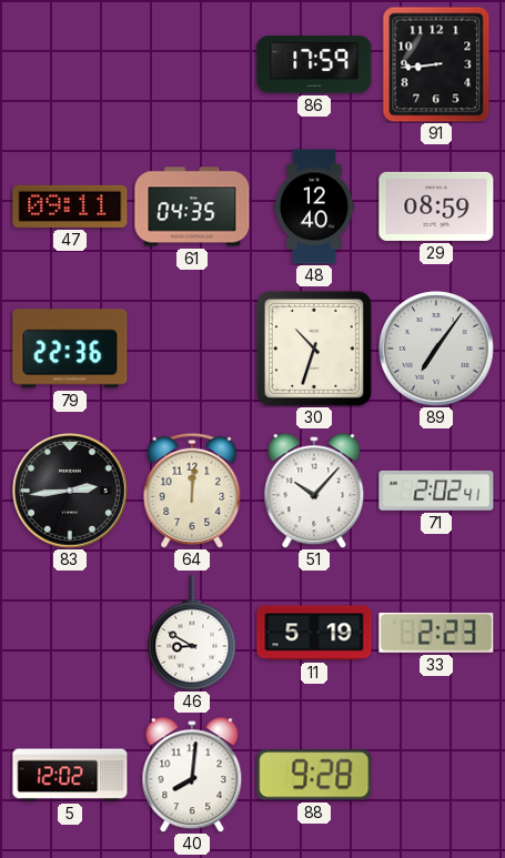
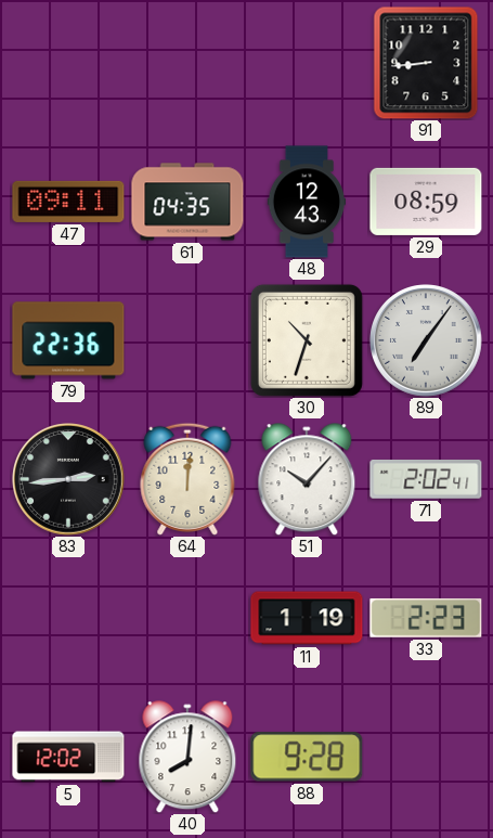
86: 17:59 -> none (314, 64)
48: 12:40 -> 12:43 (307, 202)
46: 8:50 -> none (192, 633)
11: 5:19 -> 1:19 (307, 618)
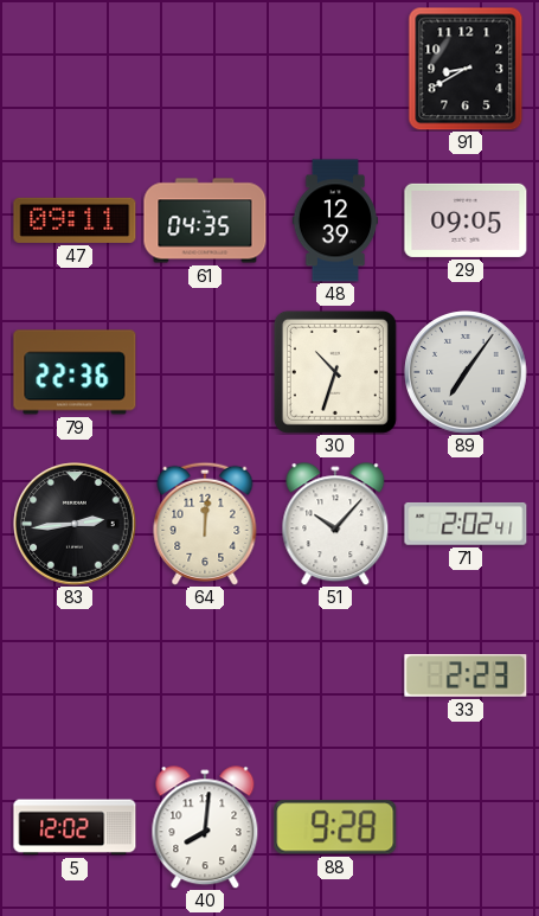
91: 8:44 -> 8:40 (466, 69)
48: 12:43 -> 12:39 (335, 220)
29: 08:59 -> 09:05 (466, 220)
11: 1:19 -> none (307, 618)
